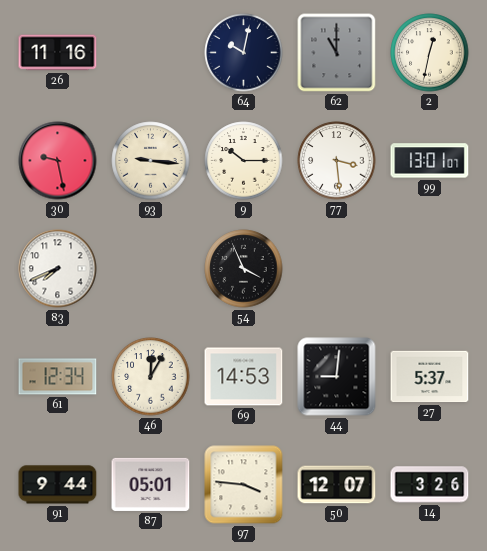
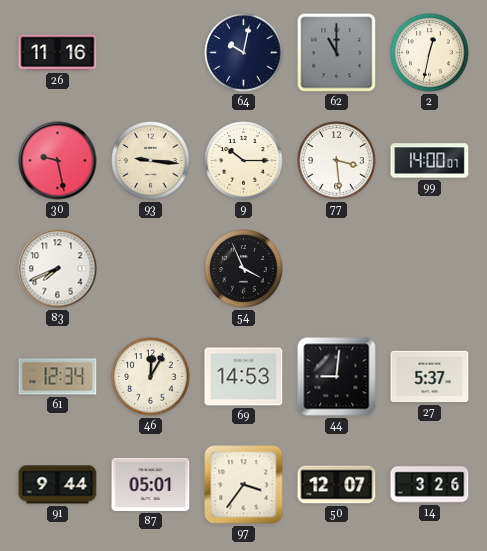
99: 13:01 -> 14:00 (430, 161)
97: 3:46 -> 3:36 (244, 485)
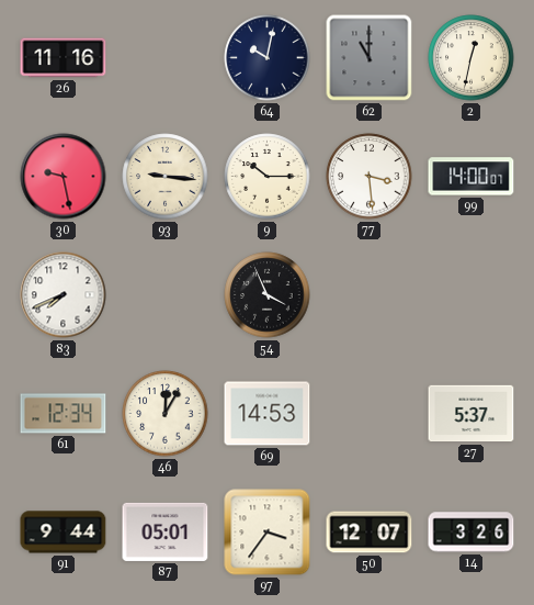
44: 9:01 -> none (337, 377)
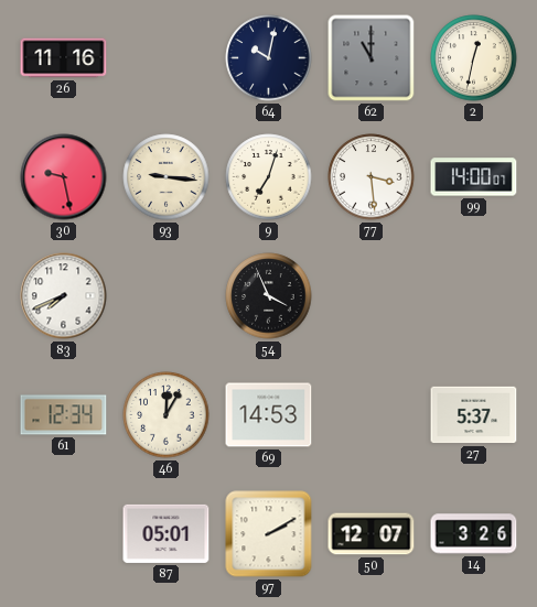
9: 10:15 -> 7:03 (269, 177)
91: 9:44 -> none (64, 533)
97: 3:36 -> 2:10 (269, 534)
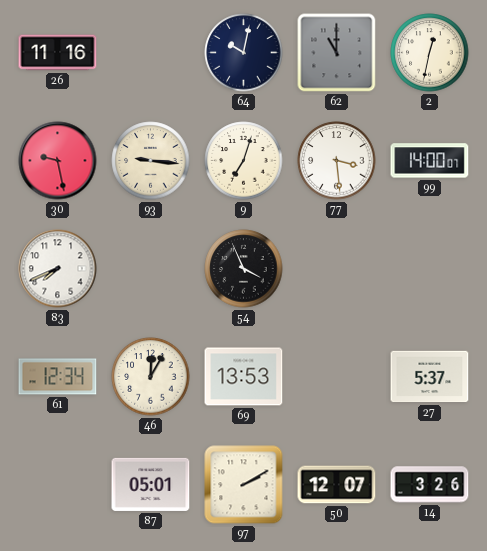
69: 14:53 -> 13:53 (244, 377)
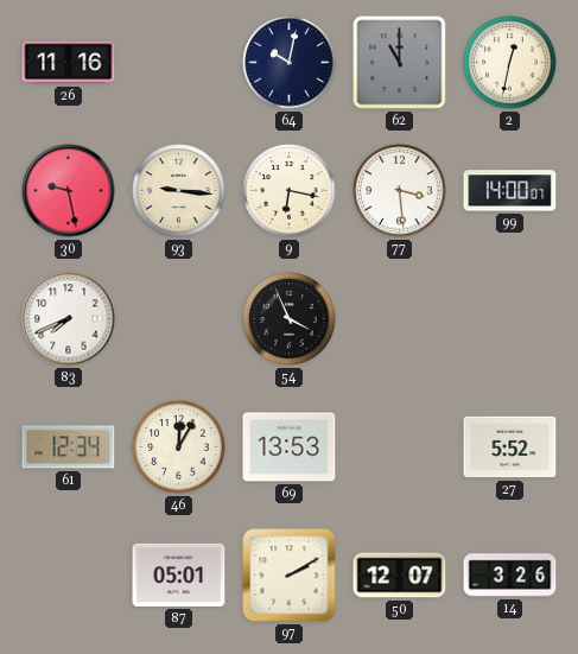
9: 7:03 -> 6:17 (290, 191)
27: 5:37 -> 5:52 (510, 447)
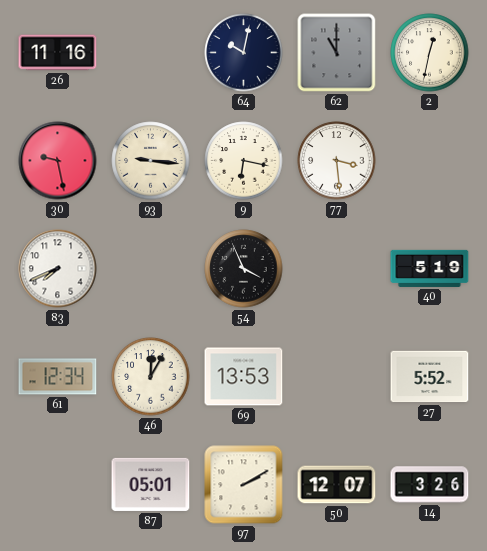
99: 14:00 -> none (510, 191)
40: none -> 5:19 (430, 268)
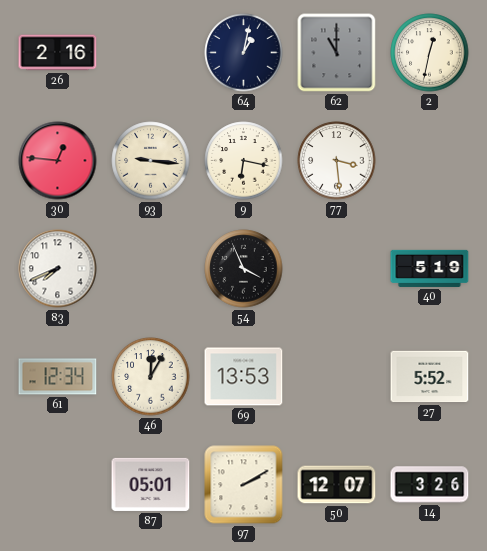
26: 11:16 -> 2:16 (58, 53)
64: 10:02 -> 1:02 (244, 53)
30: 9:28 -> 12:46 (58, 161)
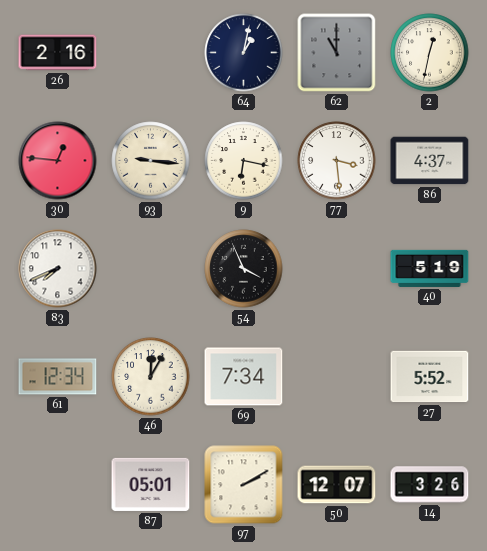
86: none -> 4:37 (430, 161)
69: 13:53 -> 7:34 (244, 377)
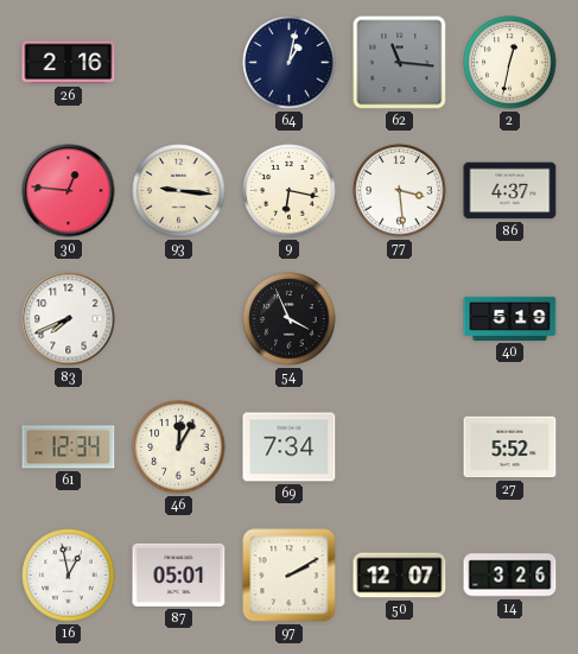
62: 11:00 -> 11:16 (400, 63)
16: none -> 12:58 (69, 576)
